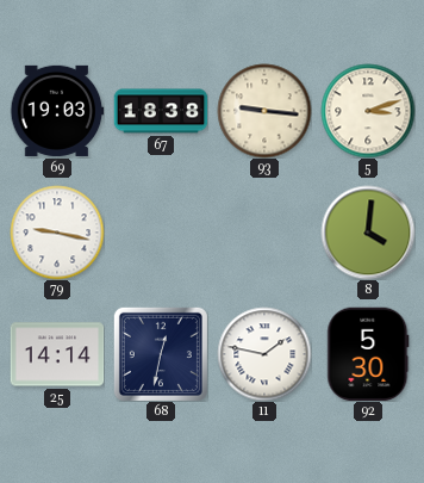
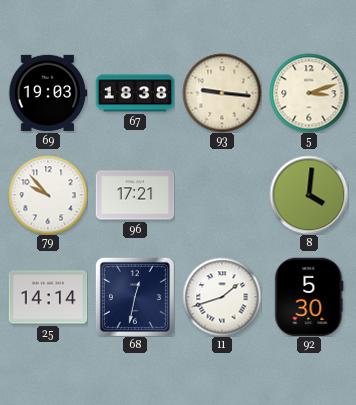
79: 9:17 -> 9:53 (48, 195)
96: none -> 17:21 (135, 195)
11: 1:47 -> 1:42 (222, 297)
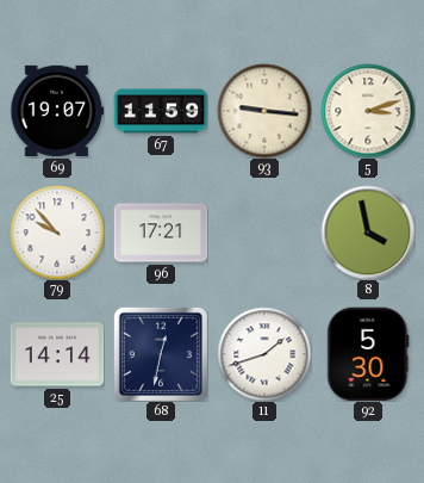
69: 19:03 -> 19:07 (57, 111)
67: 18:38 -> 11:59 (161, 111)
8: 4:01 -> 3:58 (368, 233)
